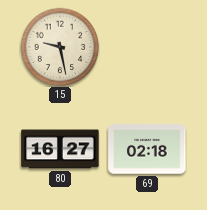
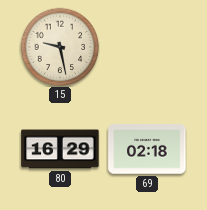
80: 16:27 -> 16:29 (60, 149)
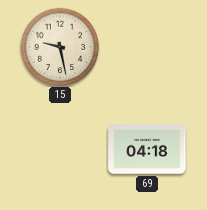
80: 16:29 -> none (60, 149)
69: 02:18 -> 04:18 (147, 149)
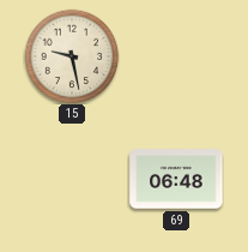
69: 04:18 -> 06:48 (176, 179)
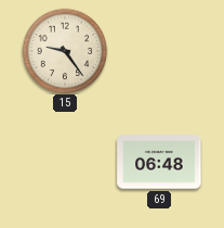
15: 9:28 -> 9:24 (65, 51)
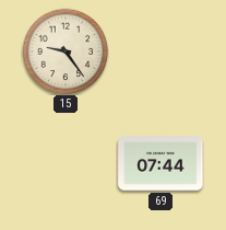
69: 06:48 -> 07:44 (160, 163)
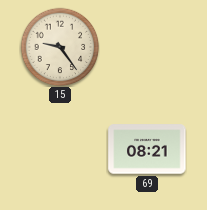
69: 07:44 -> 08:21 (147, 149)
